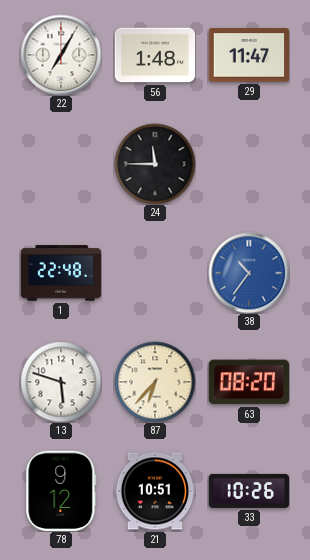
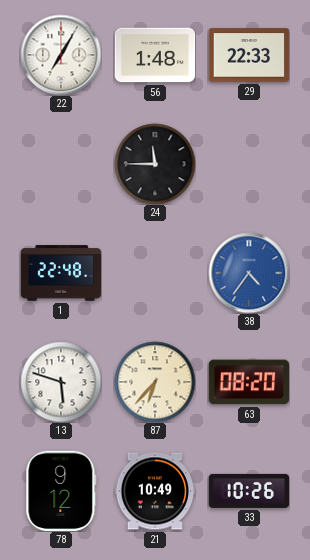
29: 11:47 -> 22:33 (249, 55)
38: 10:36 -> 4:36 (249, 273)
21: 10:51 -> 10:49 (155, 491)
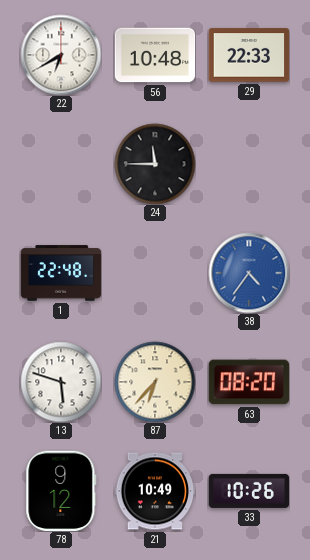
22: 7:05 -> 6:40 (61, 55)
56: 1:48 -> 10:48 (155, 55)
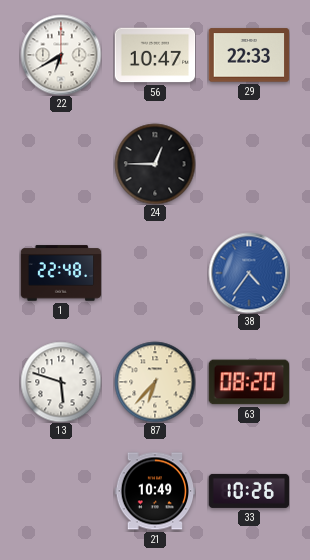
56: 10:48 -> 10:47 (155, 55)
24: 11:45 -> 12:45 (155, 164)
78: 9:12 -> none (61, 491)
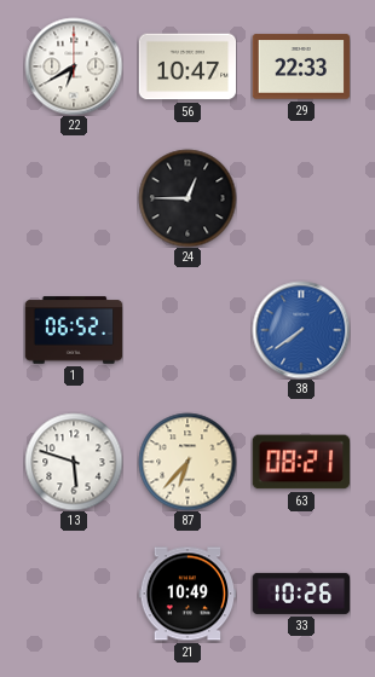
1: 22:48 -> 06:52 (74, 330)
38: 4:36 -> 7:39 (301, 330)
63: 08:20 -> 08:21 (301, 462)
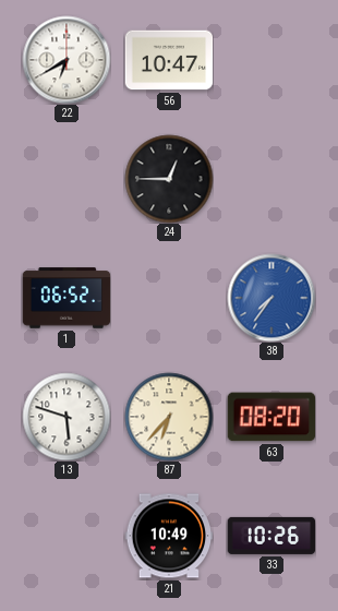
29: 22:33 -> none (301, 66)
38: 7:39 -> 7:36 (271, 298)
63: 08:21 -> 08:20 (271, 417)
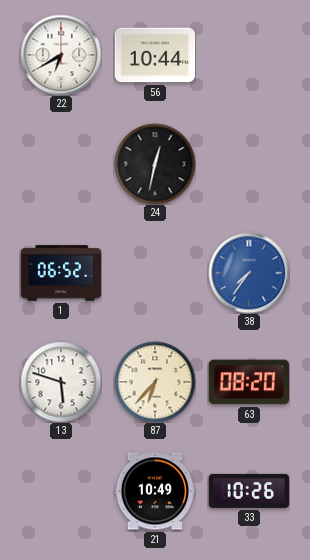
56: 10:47 -> 10:44 (155, 55)
24: 12:45 -> 12:32 (155, 164)
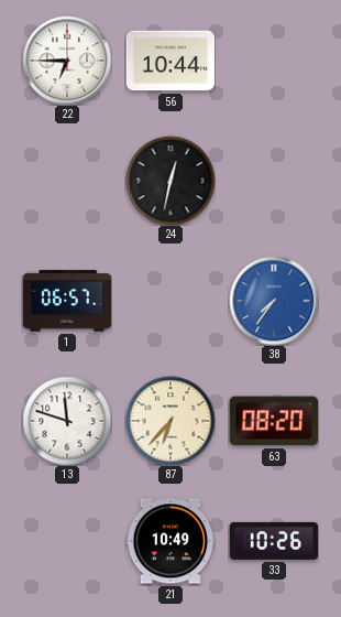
22: 6:40 -> 6:45 (67, 61)
1: 06:52 -> 06:57 (67, 301)
13: 5:48 -> 11:48 (67, 421)
